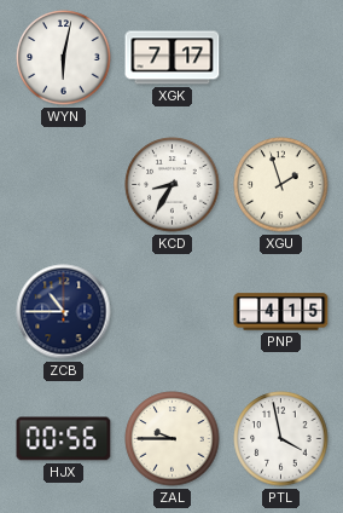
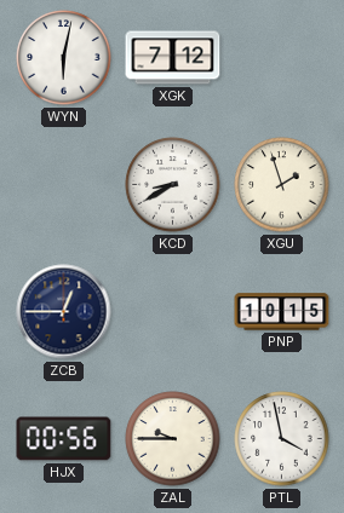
XGK: 7:17 -> 7:12 (173, 58)
KCD: 8:35 -> 8:40 (173, 185)
ZCB: 10:45 -> 12:45 (64, 312)
PNP: 4:15 -> 10:15 (282, 312)
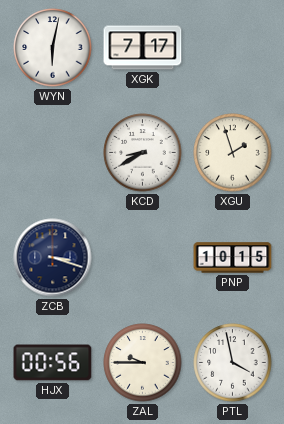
XGK: 7:12 -> 7:17 (143, 48)
ZCB: 12:45 -> 3:18 (53, 258)
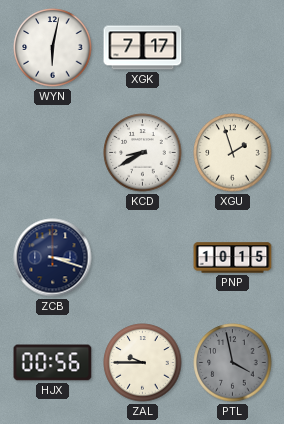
PTL dial: white -> grey (233, 363)
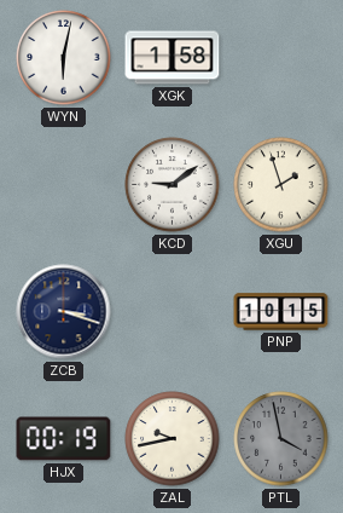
XGK: 7:17 -> 1:58 (173, 58)
KCD: 8:40 -> 9:09 (173, 185)
HJX: 00:56 -> 00:19 (64, 439)
ZAL: 9:45 -> 9:43 (173, 439)
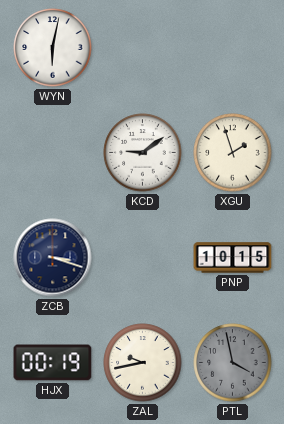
XGK: 1:58 -> none (173, 58)
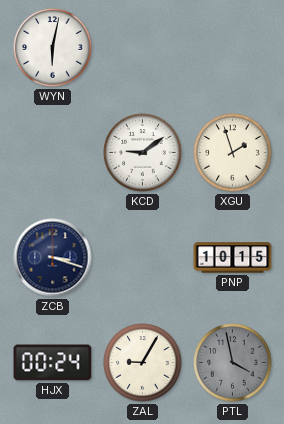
HJX: 00:19 -> 00:24 (53, 363)
ZAL: 9:43 -> 9:05 (143, 363)
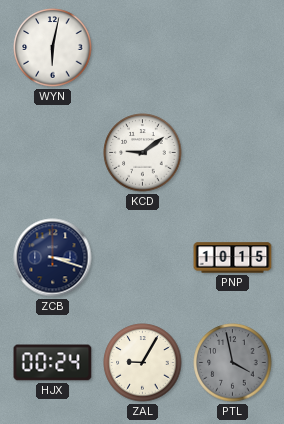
XGU: 1:57 -> none (233, 153)
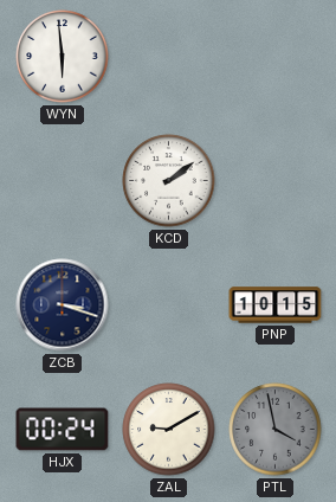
WYN: 6:02 -> 5:59 (63, 57)
KCD: 9:09 -> 2:09 (169, 181)
ZAL: 9:05 -> 9:10 (169, 430)
